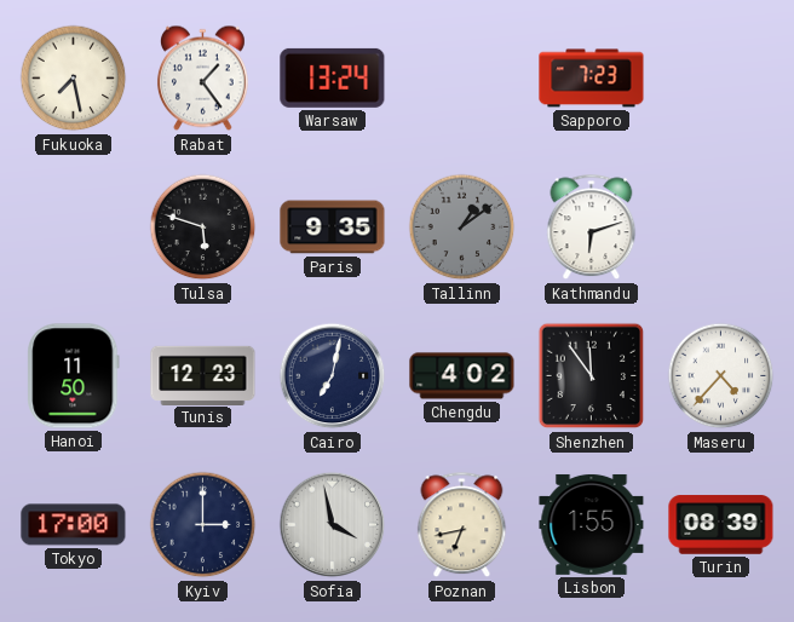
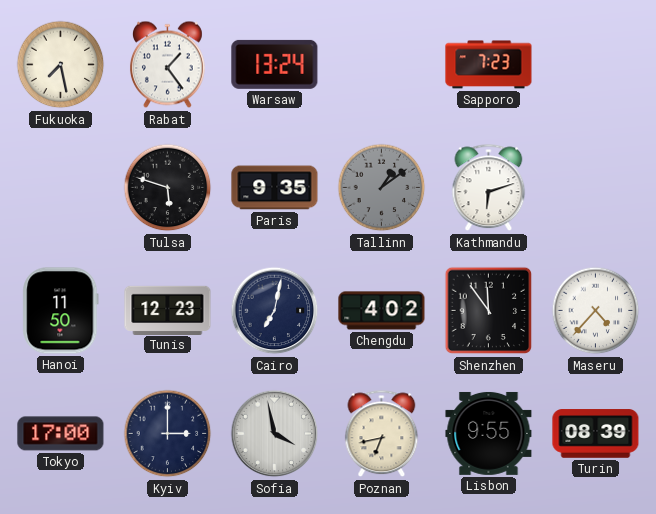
Lisbon: 1:55 -> 9:55 (489, 433)
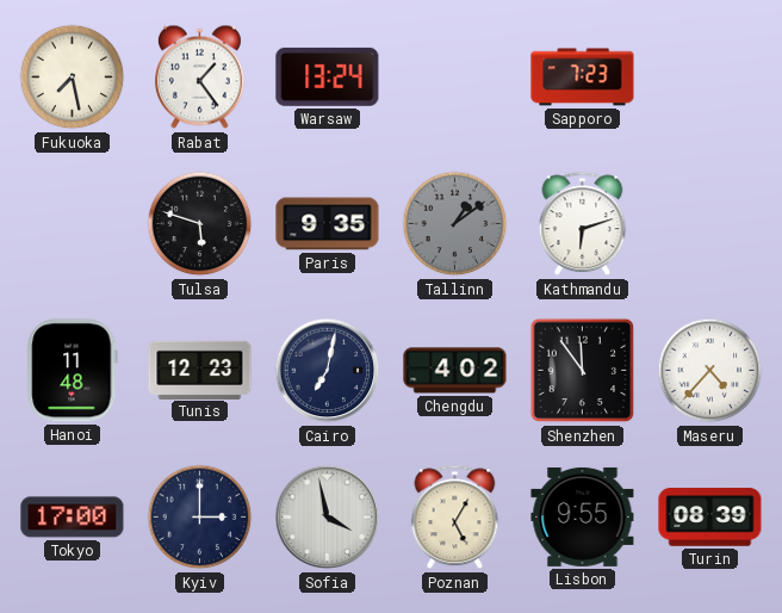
Hanoi: 11:50 -> 11:48 (73, 371)
Poznan: 6:43 -> 5:05 (455, 518)
